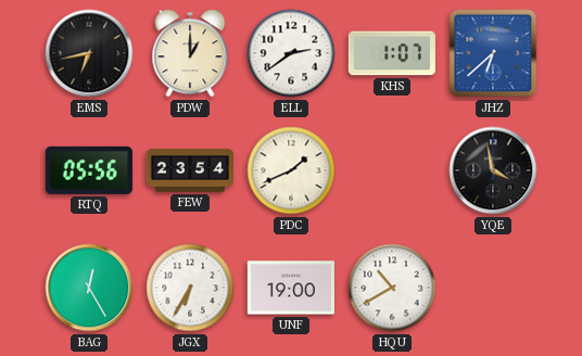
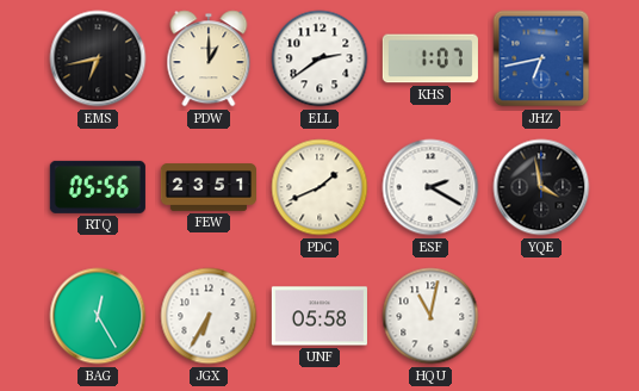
JHZ: 6:38 -> 6:43 (541, 58)
FEW: 23:54 -> 23:51 (207, 187)
ESF: none -> 2:20 (430, 187)
UNF: 19:00 -> 05:58 (319, 316)
HQU: 10:40 -> 11:02 (430, 316)
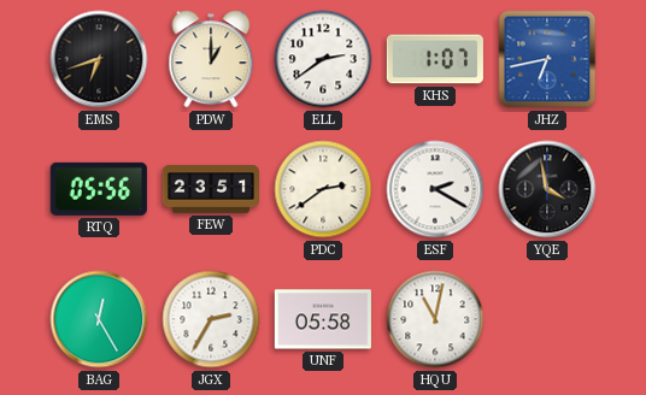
EMS: 6:43 -> 6:42 (99, 59)
PDC: 1:41 -> 2:39 (323, 189)
JGX: 6:35 -> 2:35 (211, 319)
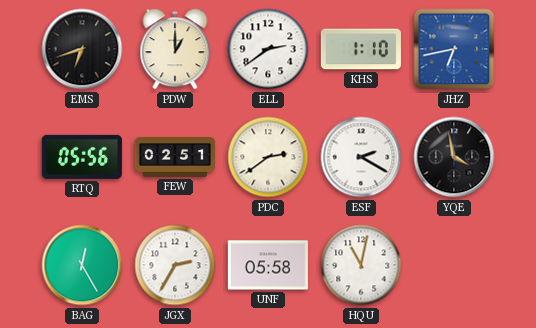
KHS: 1:07 -> 1:10 (361, 49)
FEW: 23:51 -> 02:51 (174, 157)
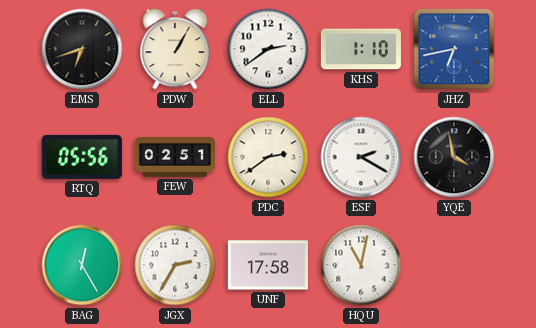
PDW: 1:00 -> 1:05 (175, 49)
UNF: 05:58 -> 17:58 (268, 265)
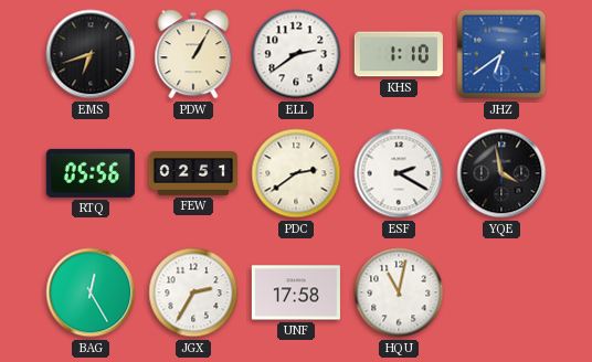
JHZ: 6:43 -> 6:39 (501, 54)
